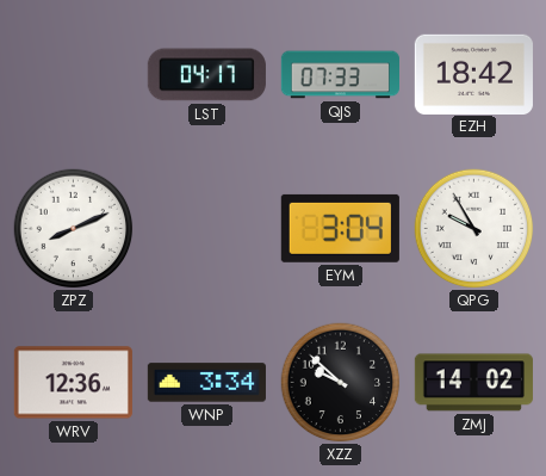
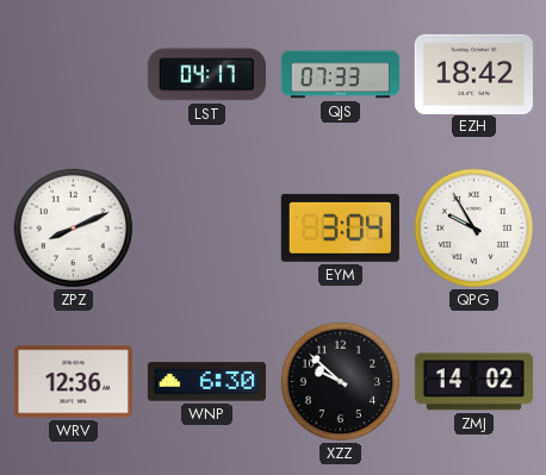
WNP: 3:34 -> 6:30 (206, 382)
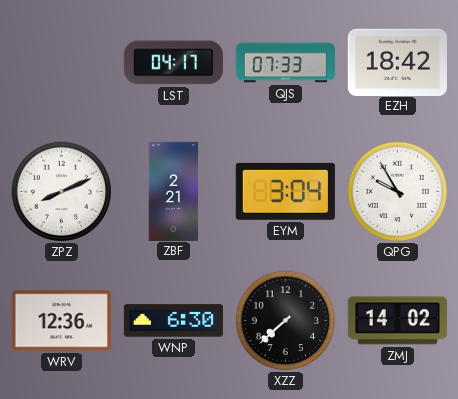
ZBF: none -> 2:21 (174, 191)
XZZ: 9:52 -> 7:38 (286, 321)
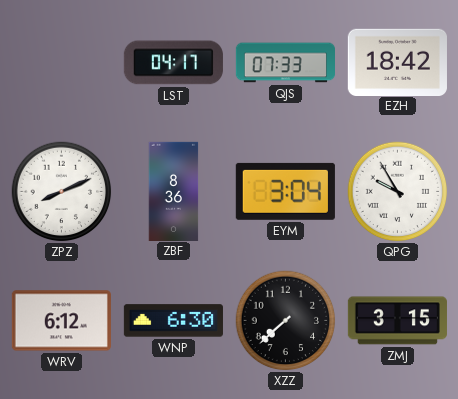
ZBF: 2:21 -> 8:36 (174, 191)
WRV: 12:36 -> 6:12 (61, 321)
ZMJ: 14:02 -> 3:15 (397, 321)
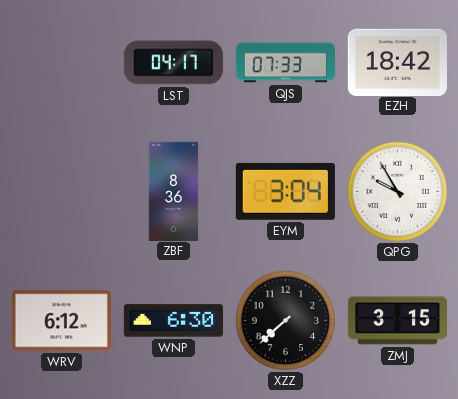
ZPZ: 8:11 -> none (62, 192)
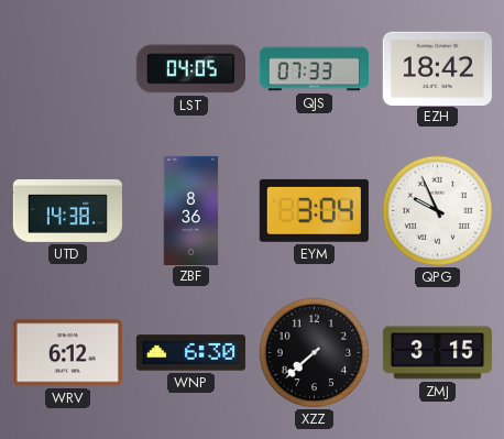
LST: 04:17 -> 04:05 (190, 69)
UTD: none -> 14:38 (67, 210)
QPG: 9:55 -> 9:56 (438, 211)
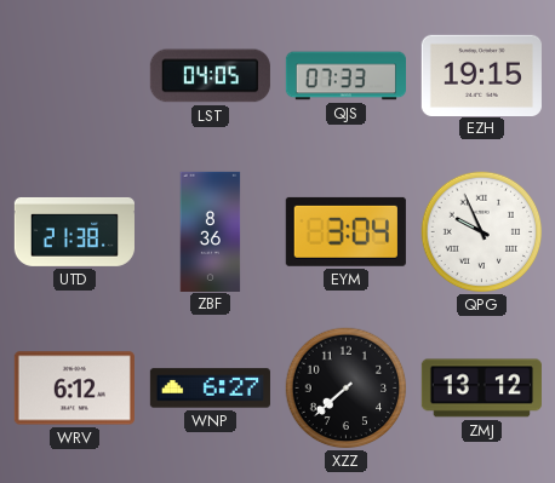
EZH: 18:42 -> 19:15 (481, 75)
UTD: 14:38 -> 21:38 (74, 231)
WNP: 6:30 -> 6:27 (210, 389)
ZMJ: 3:15 -> 13:12 (481, 389)
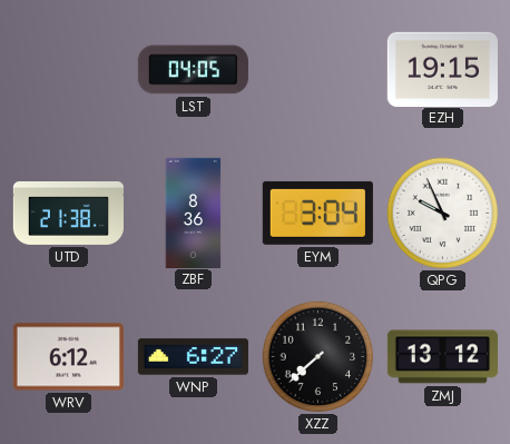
QJS: 07:33 -> none (345, 76)
